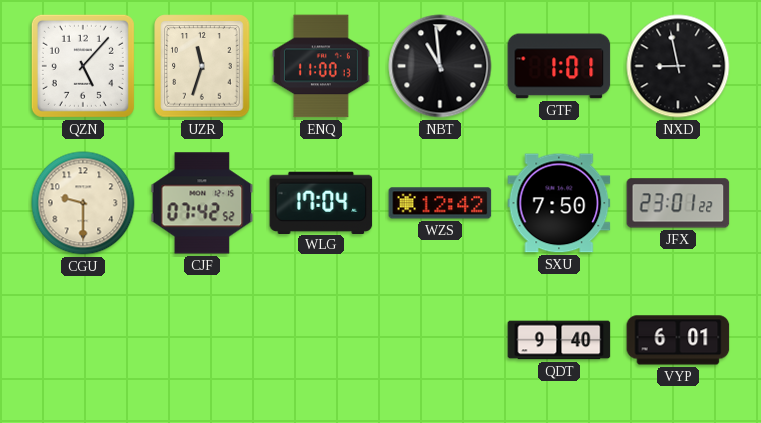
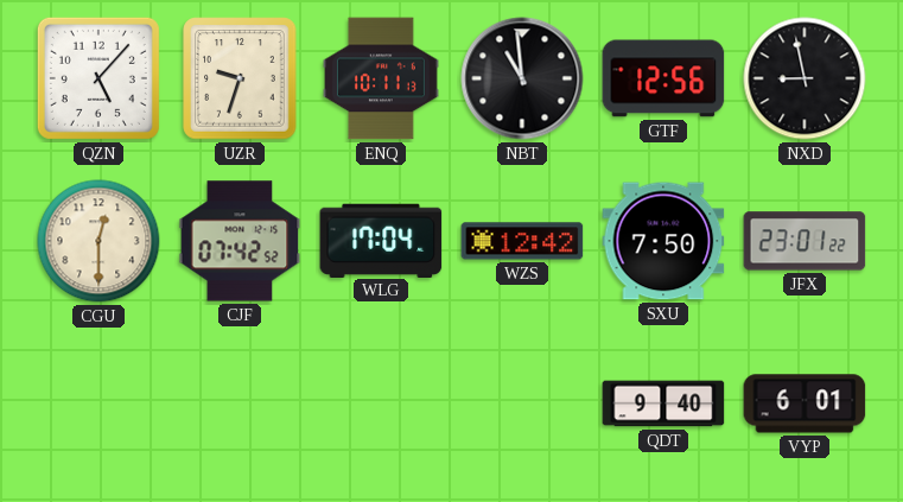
UZR: 11:33 -> 9:33 (240, 78)
ENQ: 11:00 -> 10:11 (382, 78)
GTF: 1:01 -> 12:56 (663, 78)
CGU: 9:30 -> 12:30 (98, 241)
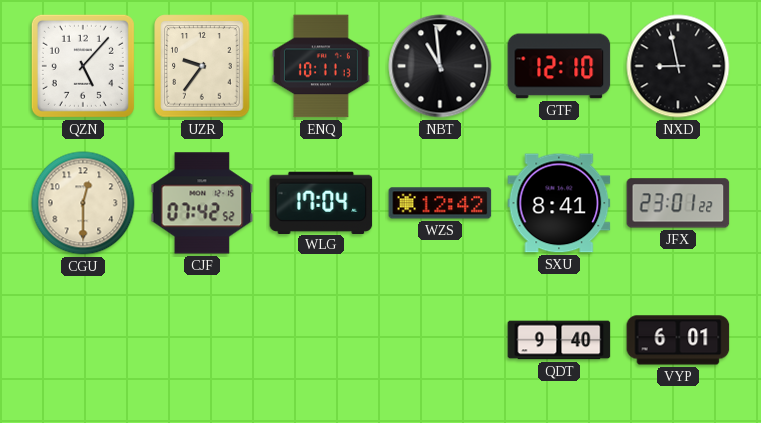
UZR: 9:33 -> 9:36 (202, 66)
GTF: 12:56 -> 12:10 (559, 66)
SXU: 7:50 -> 8:41 (559, 203)
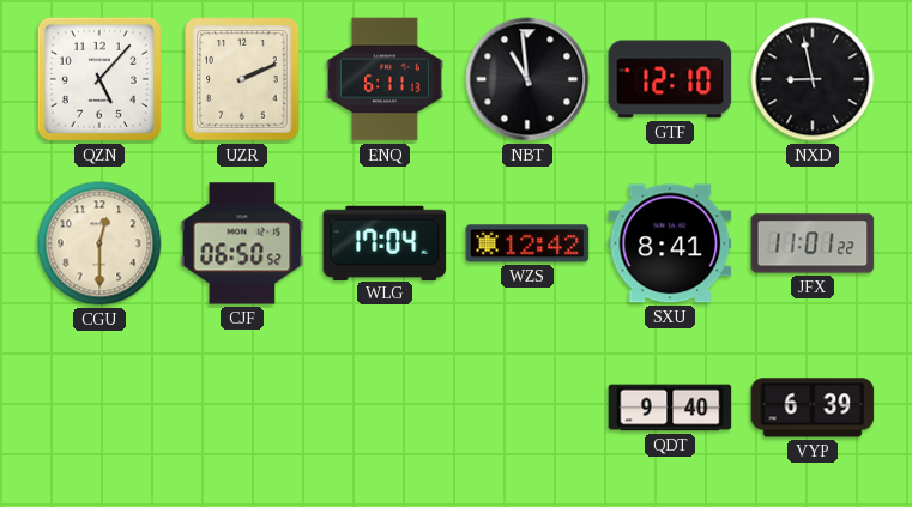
UZR: 9:36 -> 2:11 (242, 79)
ENQ: 10:11 -> 6:11 (386, 79)
CJF: 07:42 -> 06:50 (242, 243)
JFX: 23:01 -> 11:01 (813, 243)
VYP: 6:01 -> 6:39 (813, 408)
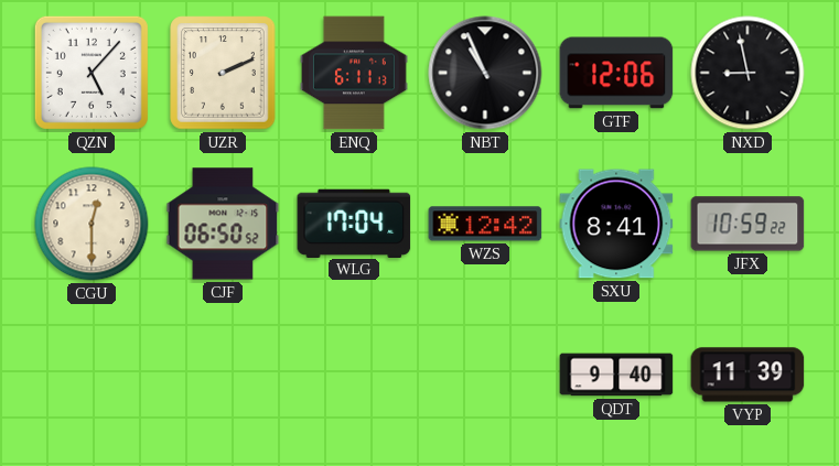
NBT: 10:59 -> 10:56 (485, 73)
GTF: 12:10 -> 12:06 (616, 73)
JFX: 11:01 -> 10:59 (747, 224)
VYP: 6:39 -> 11:39 (747, 375)
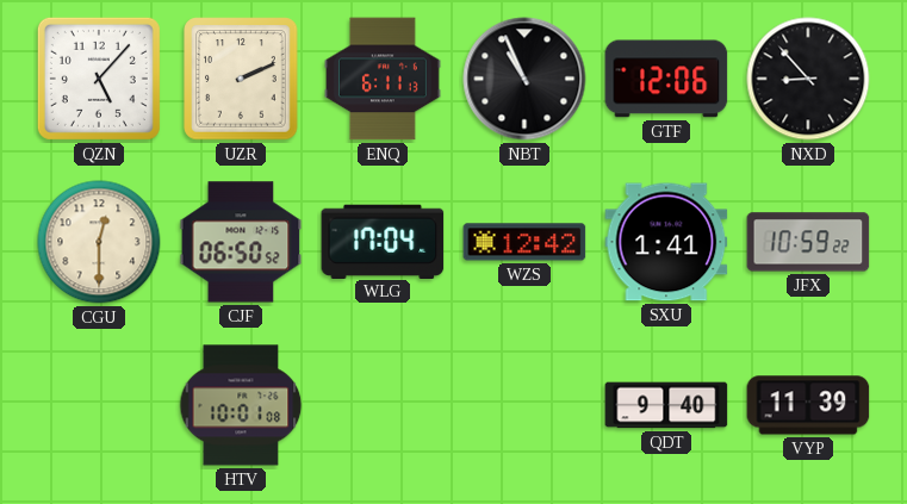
NXD: 8:58 -> 8:53 (808, 79)
SXU: 8:41 -> 1:41 (666, 242)
HTV: none -> 10:01 (241, 405)
